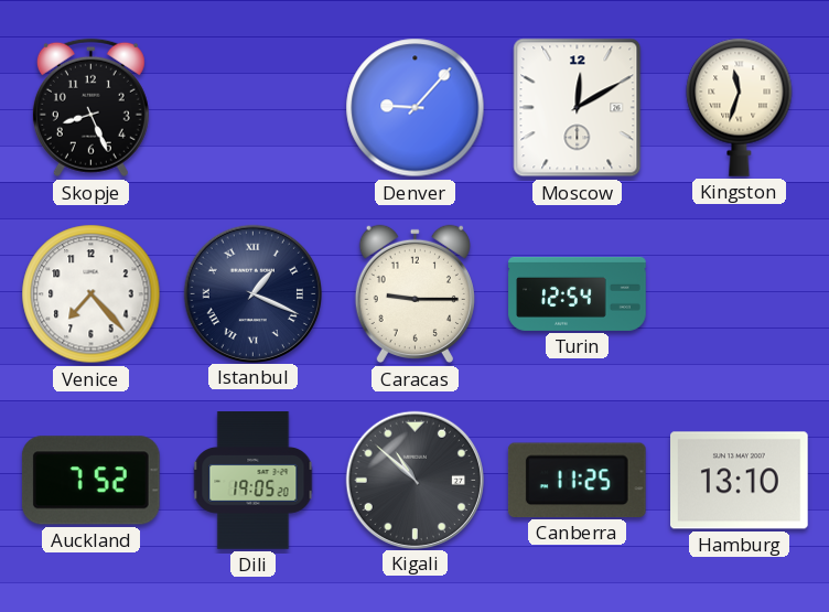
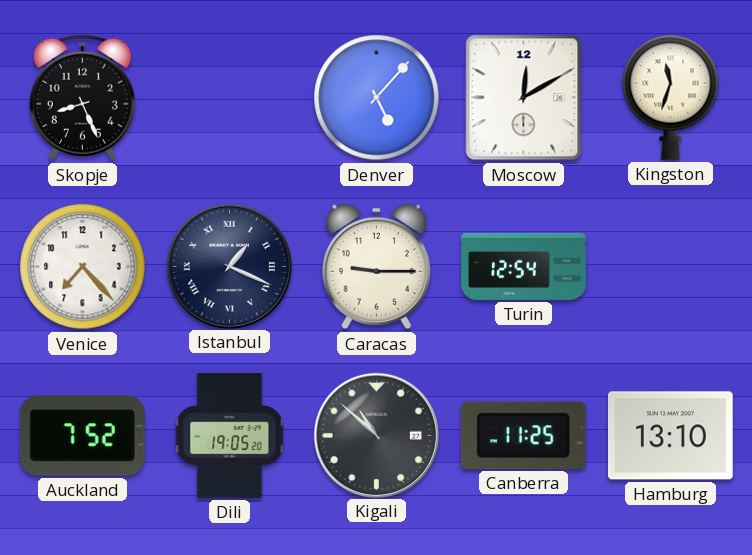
Denver: 9:07 -> 5:07 (377, 98)
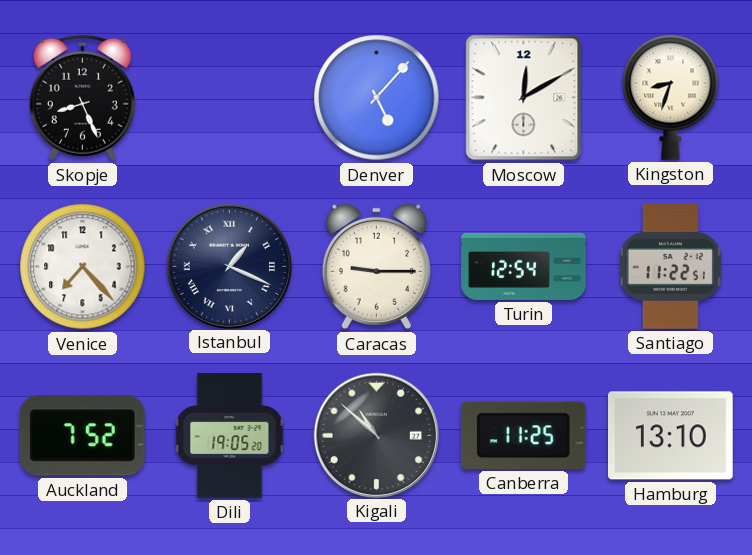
Kingston: 11:33 -> 8:33 (671, 97)
Santiago: none -> 11:22 (670, 267)
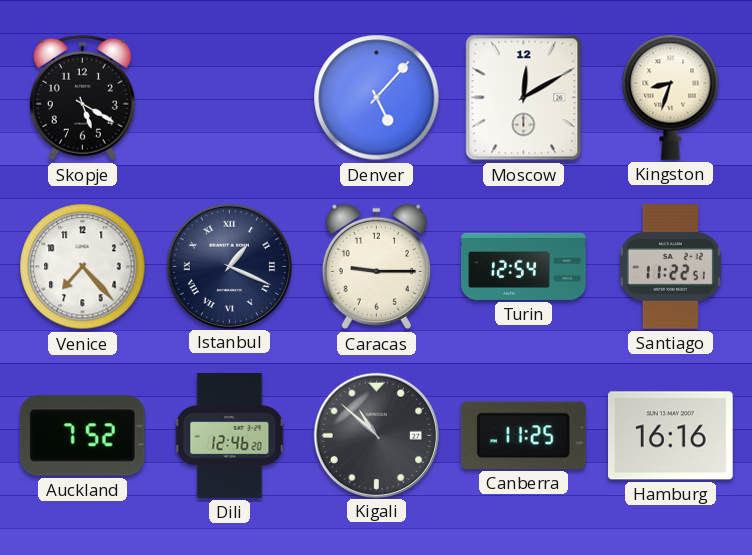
Skopje: 8:26 -> 5:20 (82, 98)
Dili: 19:05 -> 12:46 (230, 436)
Hamburg: 13:10 -> 16:16 (671, 436)
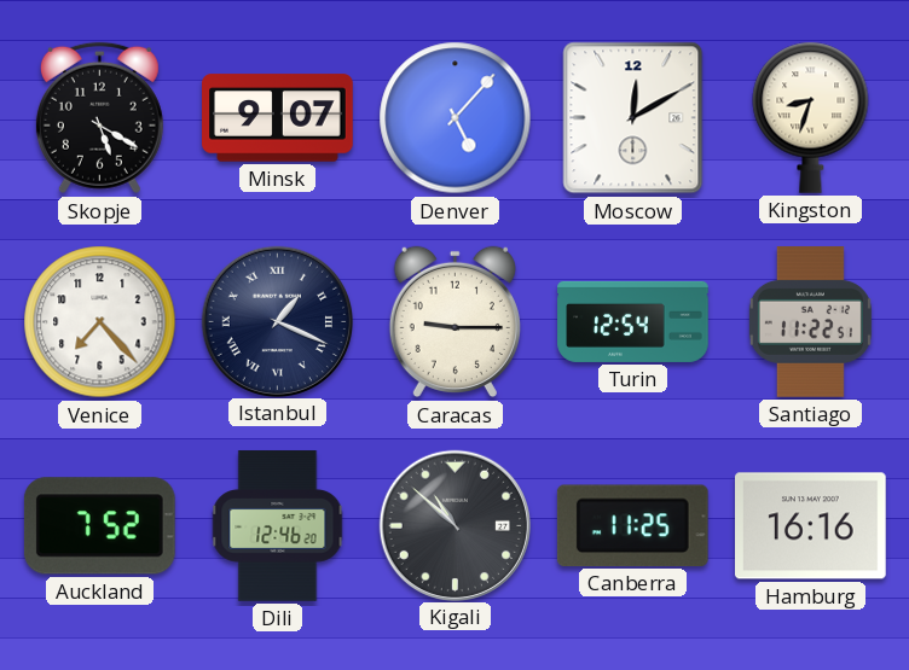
Minsk: none -> 9:07 (278, 118)
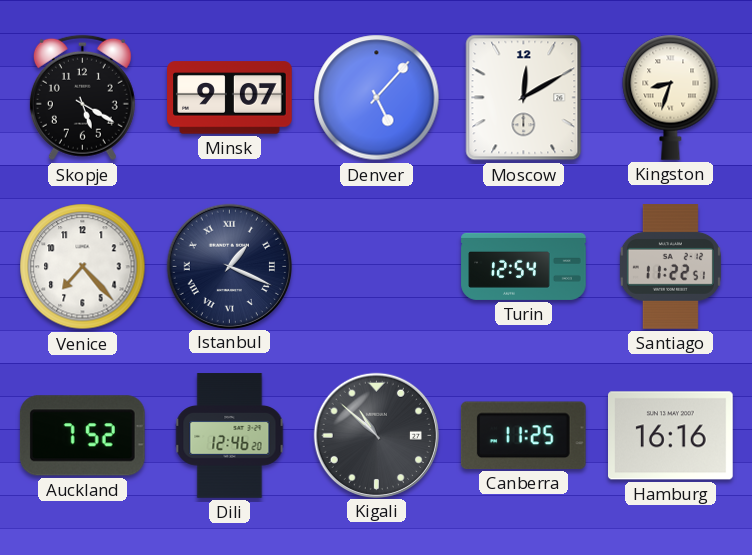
Caracas: 9:15 -> none (454, 322)
